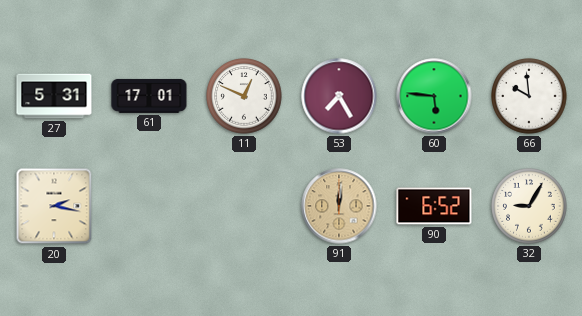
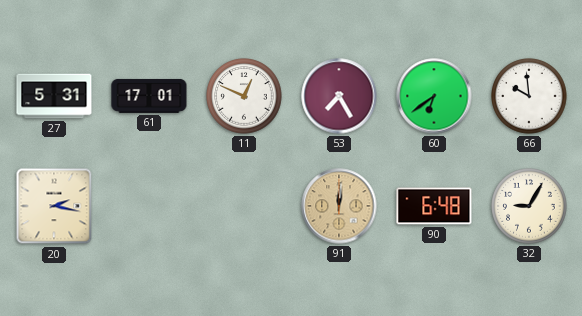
60: 5:46 -> 6:39 (434, 96)
90: 6:52 -> 6:48 (434, 206)
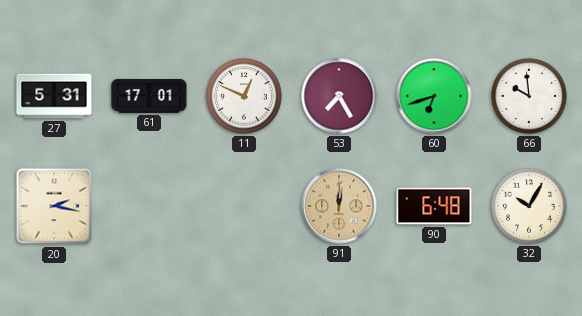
60: 6:39 -> 6:42 (434, 96)
32: 9:05 -> 10:05 (529, 206)
